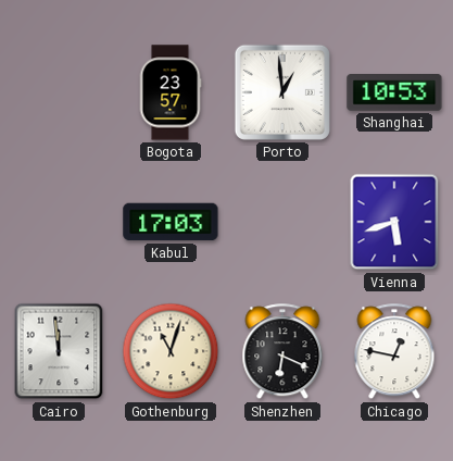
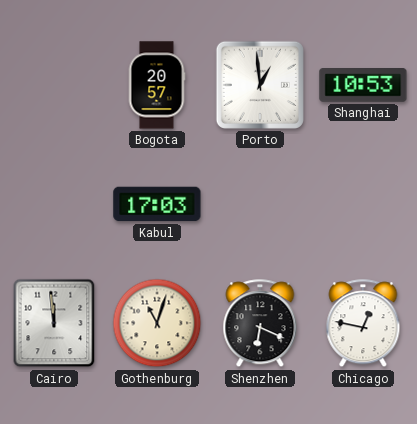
Bogota: 23:57 -> 20:57 (157, 85)
Vienna: 5:42 -> none (394, 222)
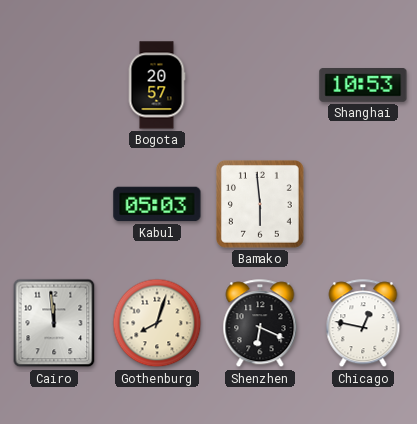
Porto: 12:59 -> none (260, 85)
Kabul: 17:03 -> 05:03 (157, 204)
Bamako: none -> 5:59 (261, 205)
Gothenburg: 11:03 -> 8:03 (157, 323)
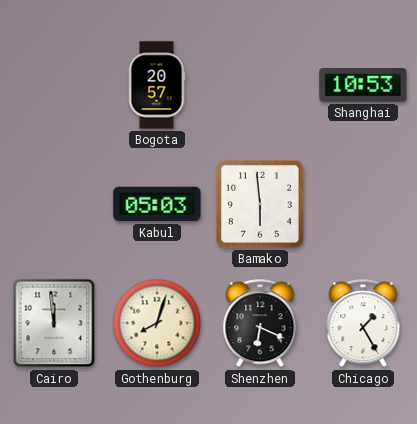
Chicago: 12:47 -> 1:25 (363, 324)
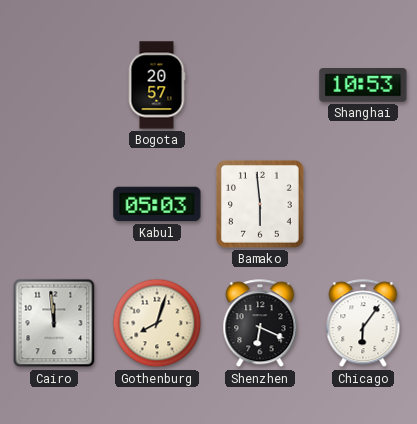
Chicago: 1:25 -> 6:06 (363, 324)
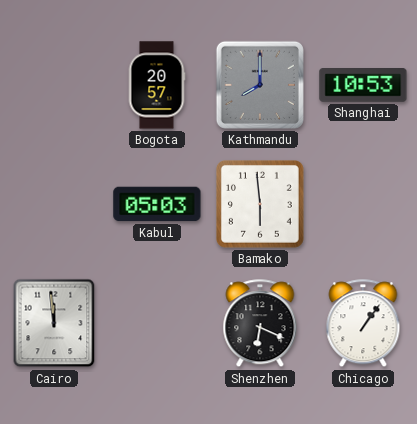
Kathmandu: none -> 8:00 (260, 85)
Gothenburg: 8:03 -> none (157, 323)
Chicago: 6:06 -> 1:06 (363, 324)
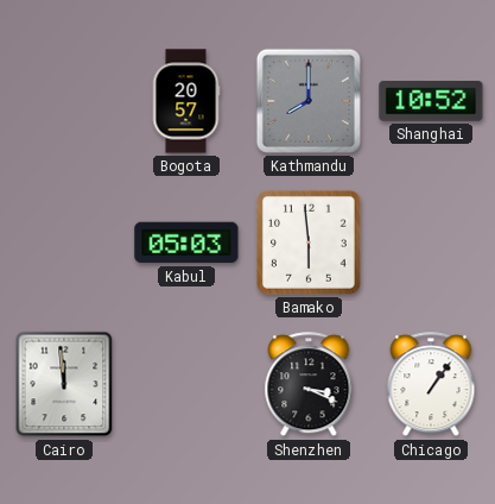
Shanghai: 10:53 -> 10:52 (431, 102)
Shenzhen: 6:19 -> 3:19 (309, 385)
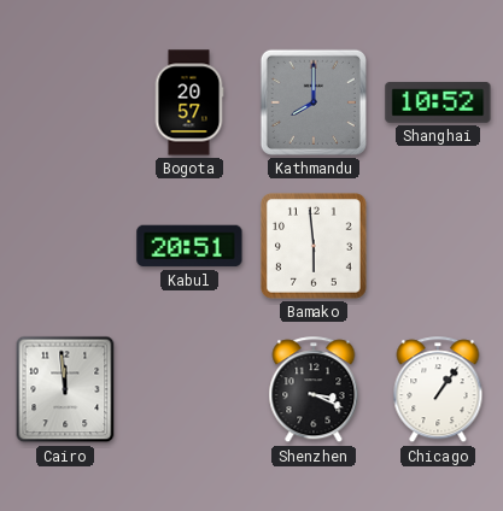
Kabul: 05:03 -> 20:51 (189, 246)
